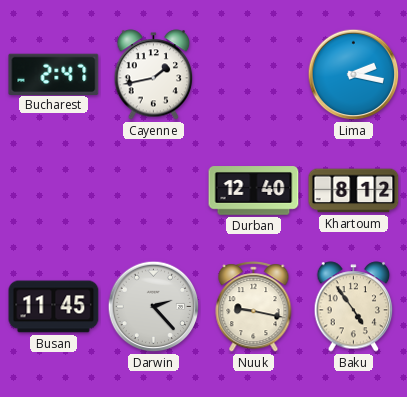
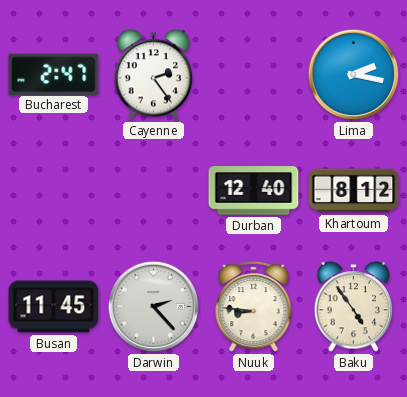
Cayenne: 1:43 -> 2:24 (154, 75)
Nuuk: 9:17 -> 8:46 (254, 307)
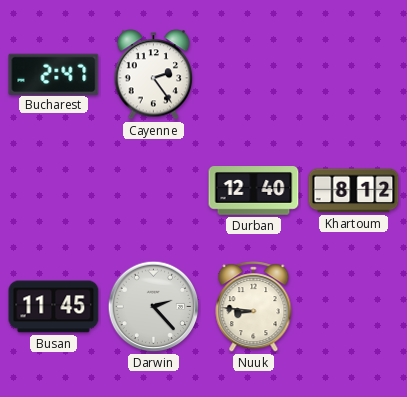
Lima: 2:17 -> none (354, 75)
Baku: 4:54 -> none (354, 307)
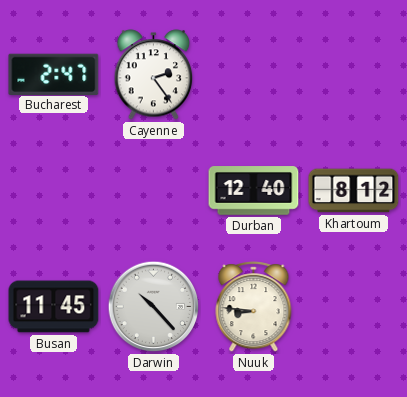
Darwin: 2:23 -> 10:23 (154, 307)
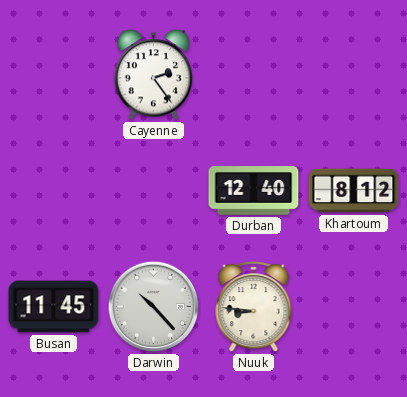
Bucharest: 2:47 -> none (54, 74)
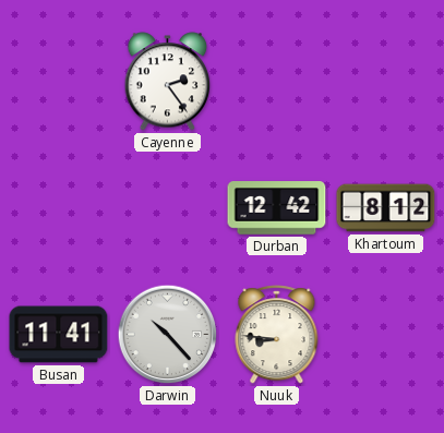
Durban: 12:40 -> 12:42 (277, 208)
Busan: 11:45 -> 11:41 (59, 335)
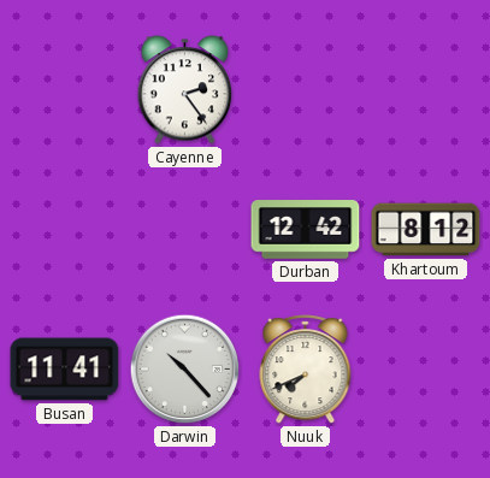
Nuuk: 8:46 -> 7:41 (306, 370)
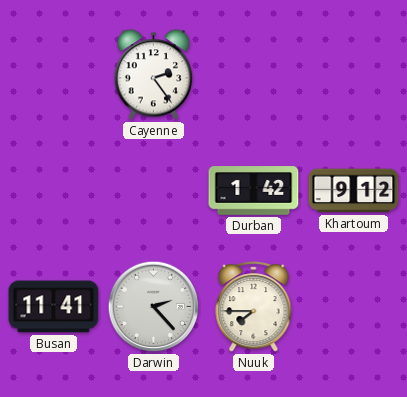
Durban: 12:42 -> 1:42 (254, 191)
Khartoum: 8:12 -> 9:12 (354, 191)
Darwin: 10:23 -> 2:23 (154, 307)
Nuuk: 7:41 -> 7:45 (254, 307)
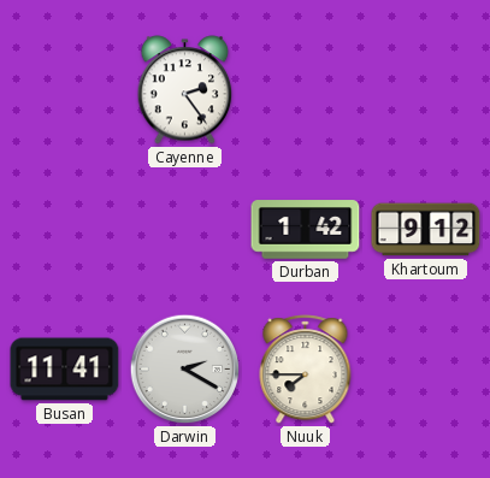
Darwin: 2:23 -> 2:20 (185, 370)
